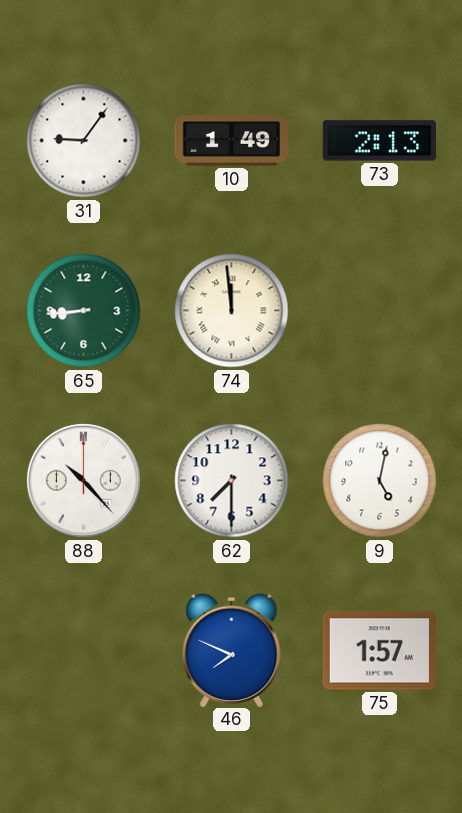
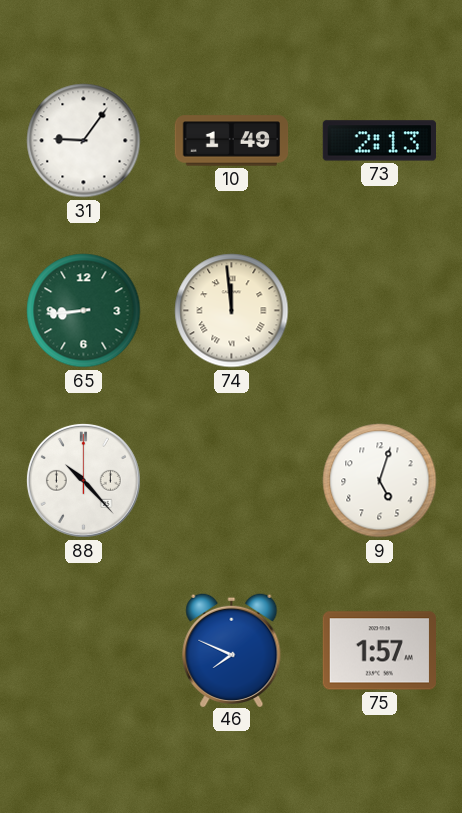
62: 7:30 -> none (232, 481)
9: 5:02 -> 5:03 (380, 481)
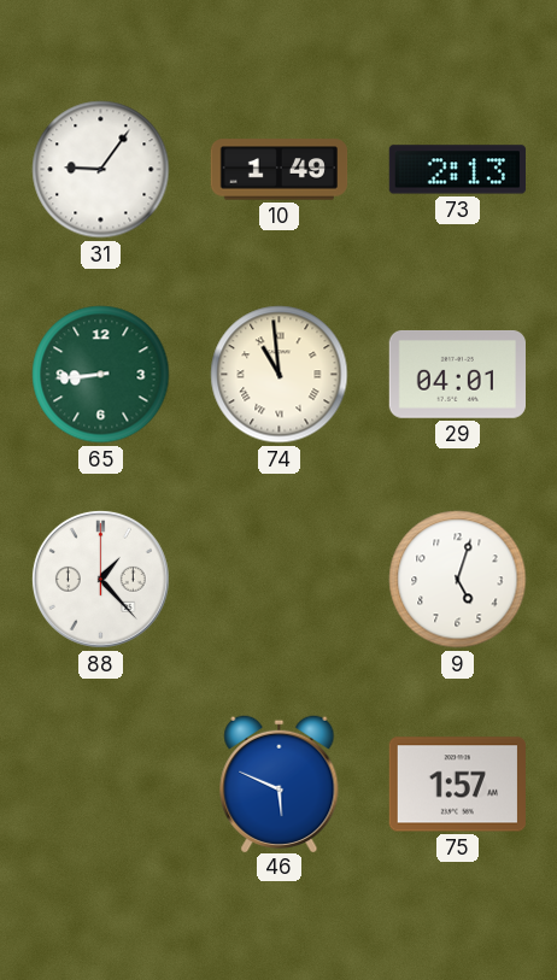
74: 11:59 -> 10:59 (280, 375)
29: none -> 04:01 (457, 374)
88: 10:23 -> 1:23 (100, 579)
46: 7:49 -> 5:49 (280, 782)
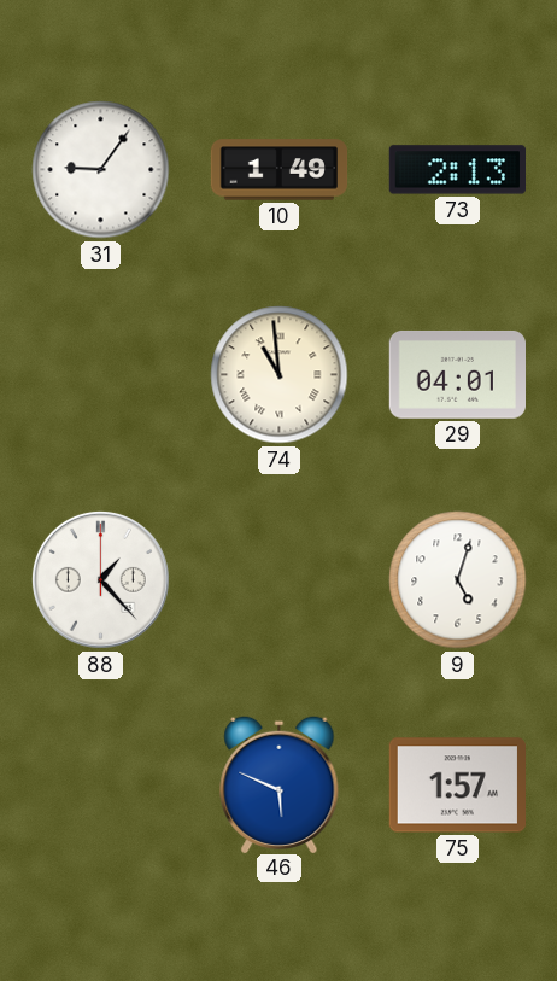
65: 8:44 -> none (101, 375)
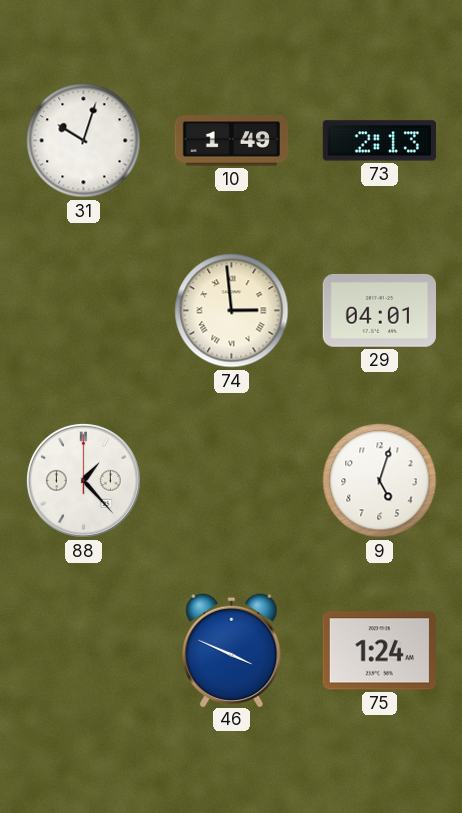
31: 9:06 -> 10:03 (84, 141)
74: 10:59 -> 2:59 (232, 311)
46: 5:49 -> 3:49 (232, 649)
75: 1:57 -> 1:24 (379, 651)
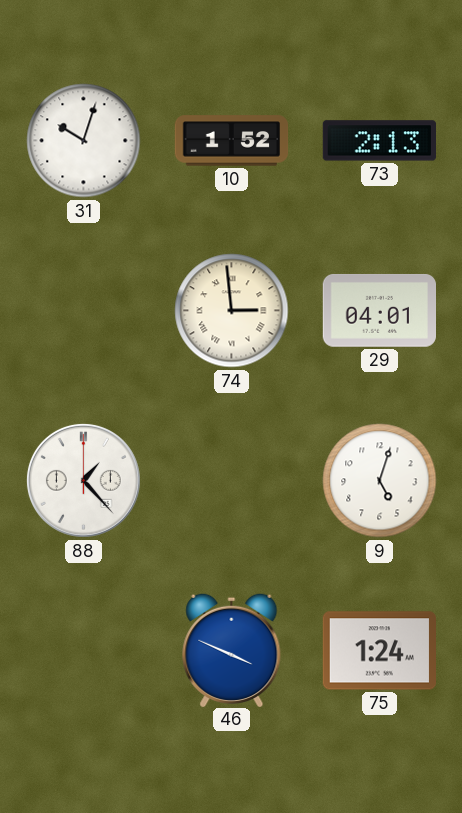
10: 1:49 -> 1:52 (232, 141)
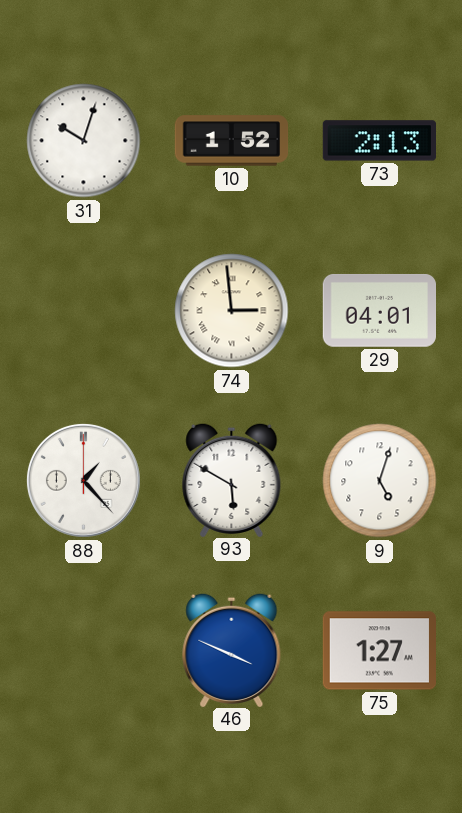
93: none -> 5:50 (232, 479)
75: 1:24 -> 1:27 (379, 651)
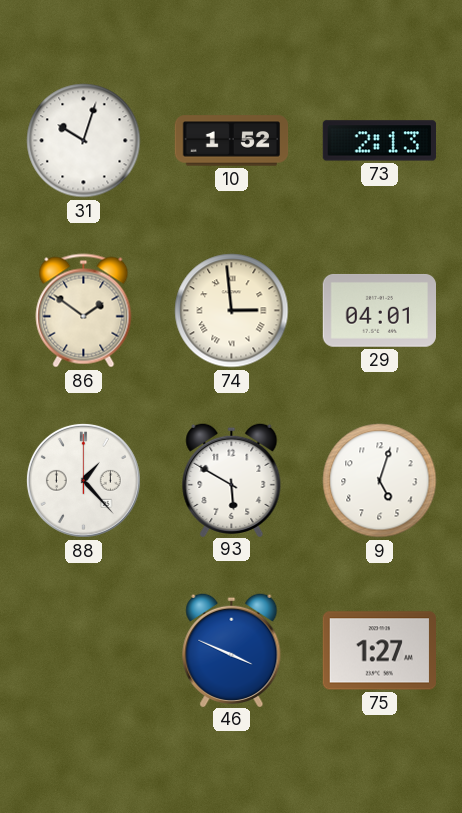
86: none -> 1:51 (84, 311)
